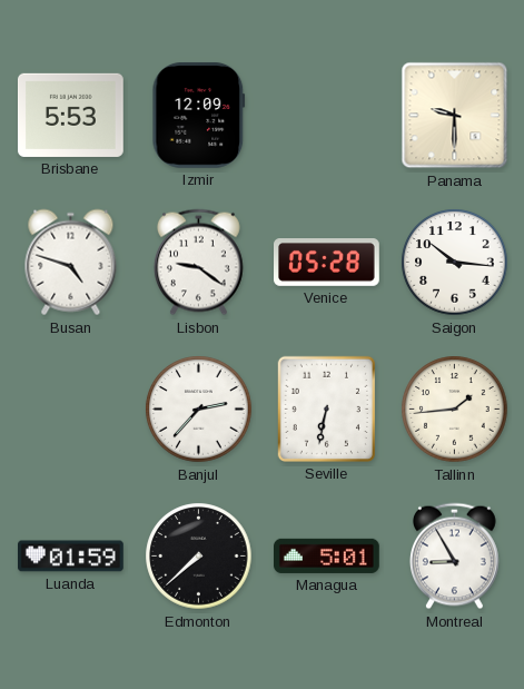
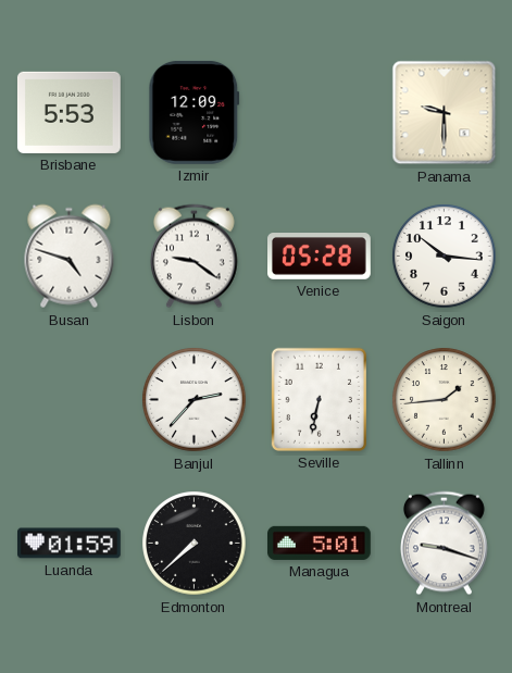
Montreal: 8:55 -> 9:18 (444, 544)
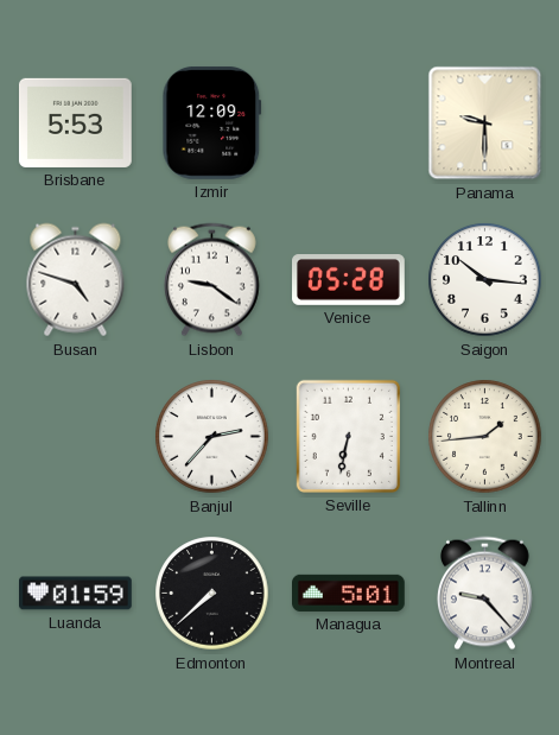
Montreal: 9:18 -> 9:23 (484, 594)
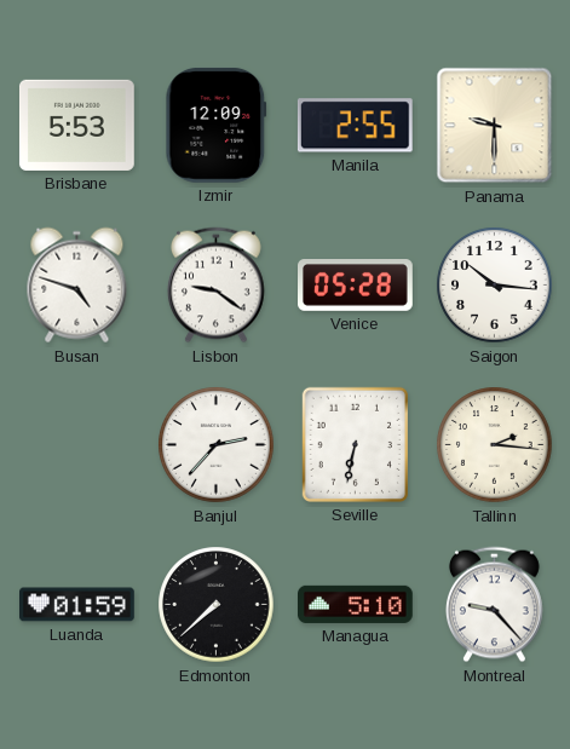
Manila: none -> 2:55 (355, 126)
Tallinn: 1:44 -> 2:16 (495, 445)
Managua: 5:01 -> 5:10 (356, 604)
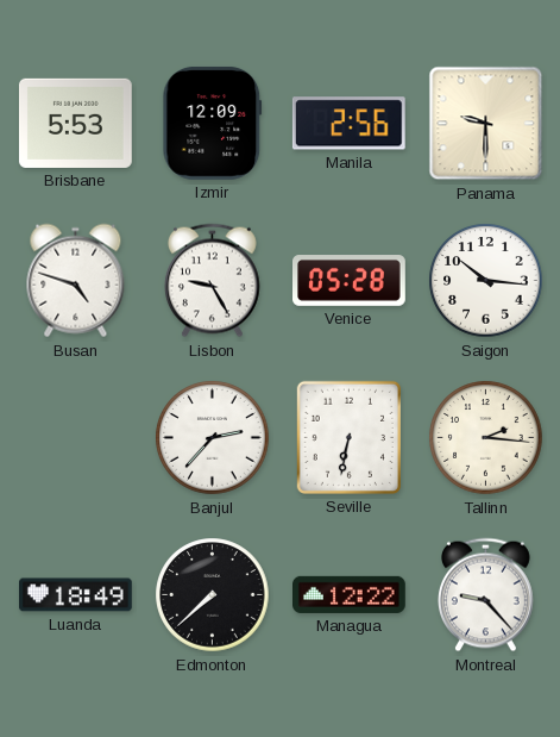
Manila: 2:55 -> 2:56 (348, 124)
Lisbon: 9:21 -> 9:25 (212, 281)
Luanda: 01:59 -> 18:49 (76, 595)
Managua: 5:10 -> 12:22 (350, 594)
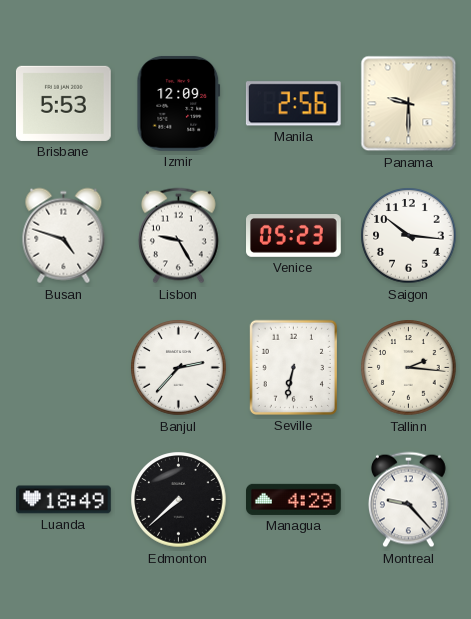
Venice: 05:28 -> 05:23 (294, 236)
Managua: 12:22 -> 4:29 (294, 499)
